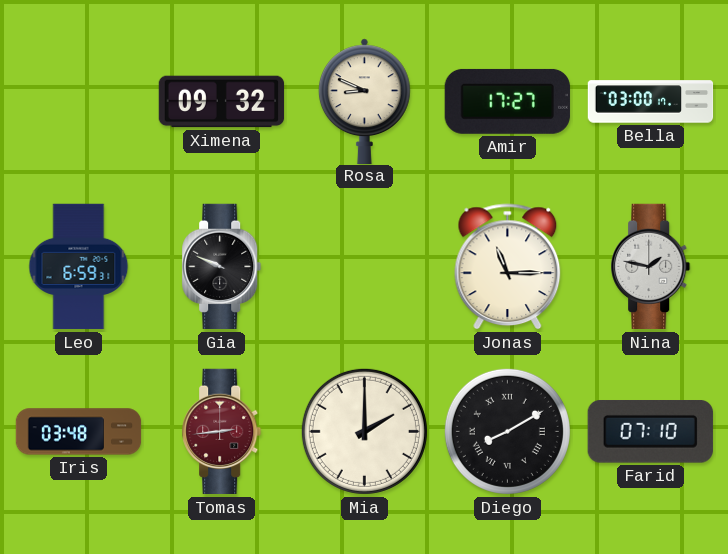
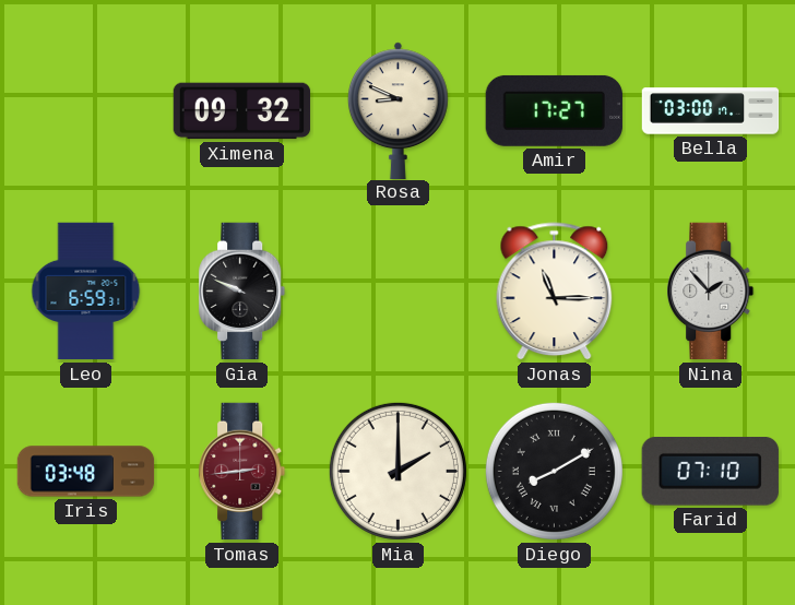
Nina: 1:47 -> 1:53 (711, 292)
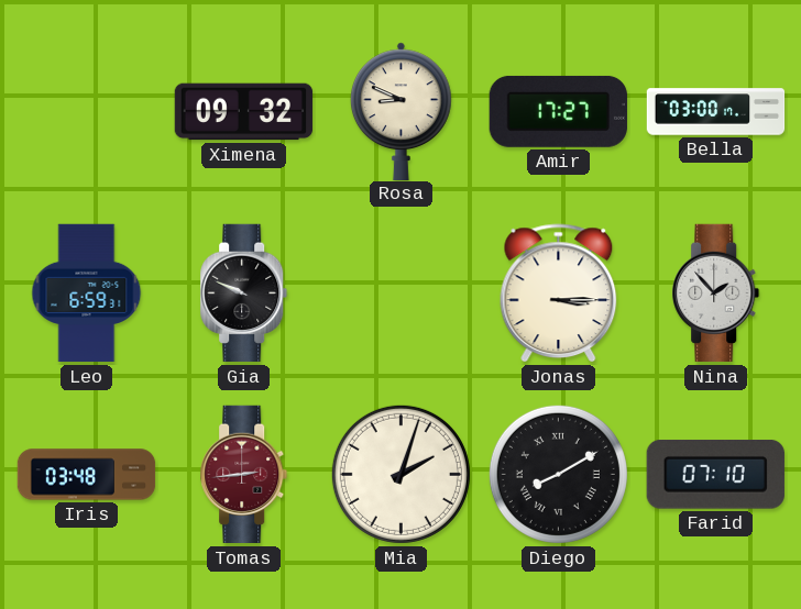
Jonas: 11:15 -> 3:15 (559, 294)
Mia: 2:00 -> 2:03 (401, 474)
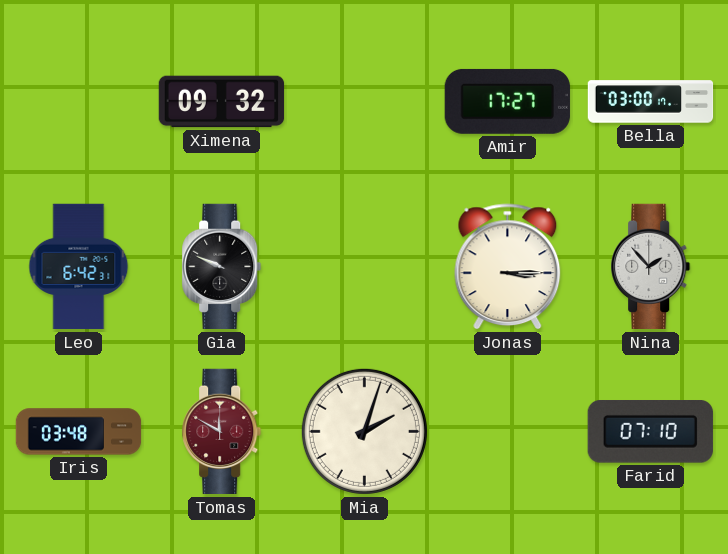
Rosa: 8:49 -> none (401, 111)
Leo: 6:59 -> 6:42 (79, 267)
Tomas: 2:44 -> 11:50 (222, 432)
Diego: 8:10 -> none (558, 474)
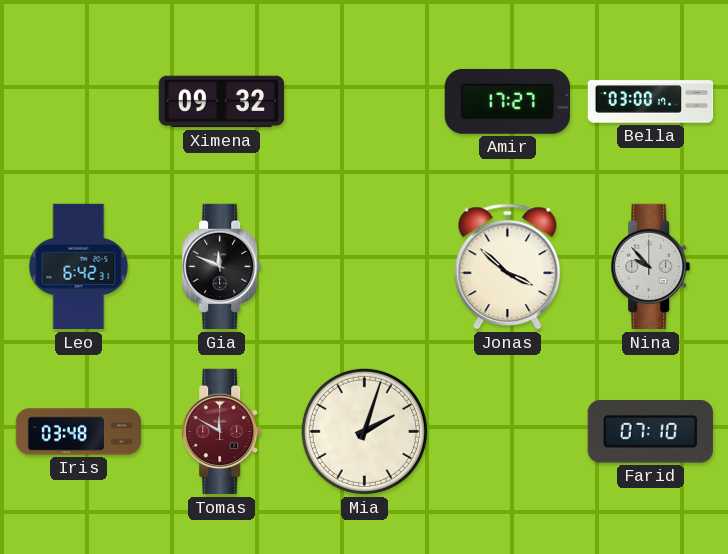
Gia: 9:49 -> 11:49 (222, 267)
Jonas: 3:15 -> 3:52 (508, 267)
Nina: 1:53 -> 9:53 (651, 267)
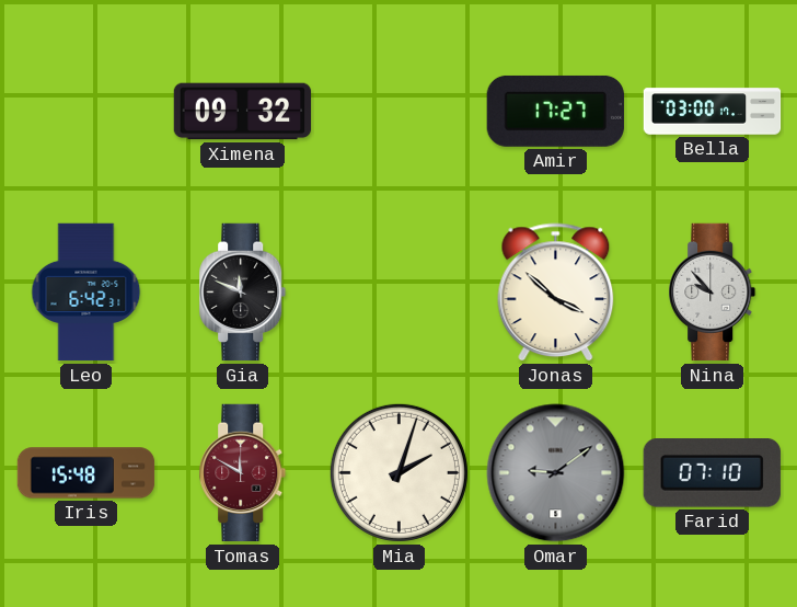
Iris: 03:48 -> 15:48 (86, 473)
Omar: none -> 9:09 (556, 473)
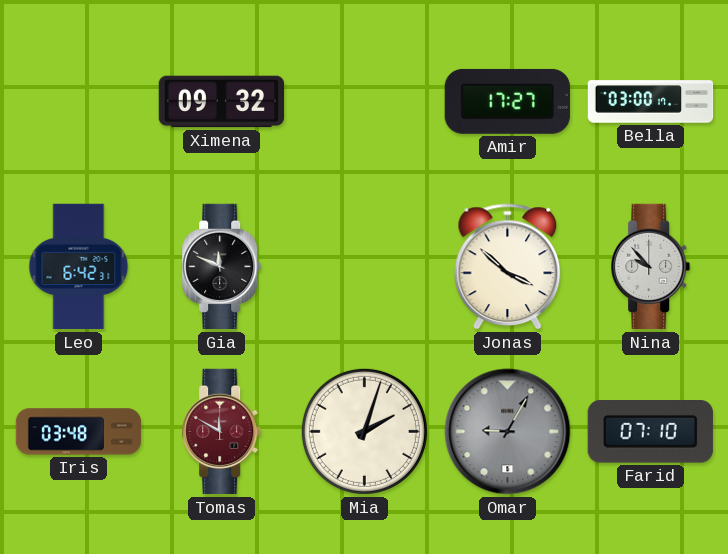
Iris: 15:48 -> 03:48 (79, 432)
Omar: 9:09 -> 9:05 (508, 432)
